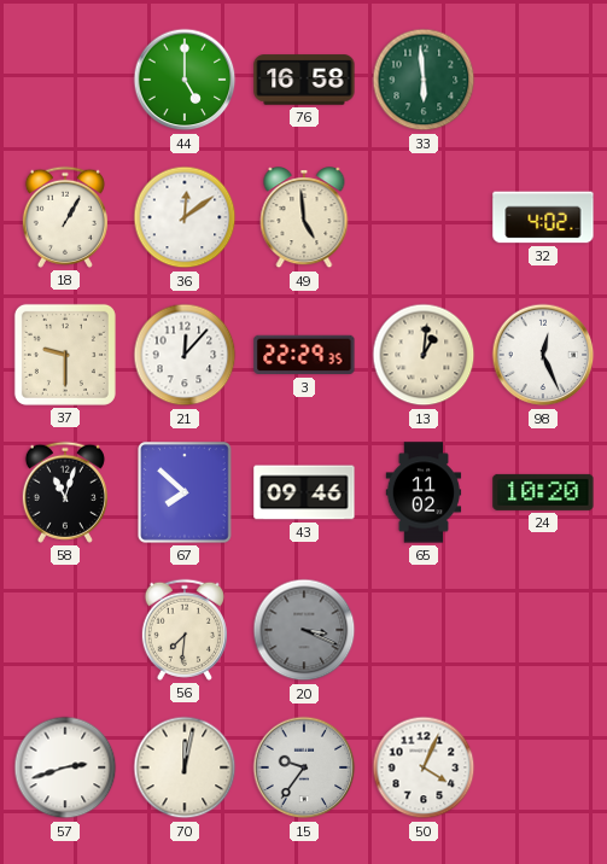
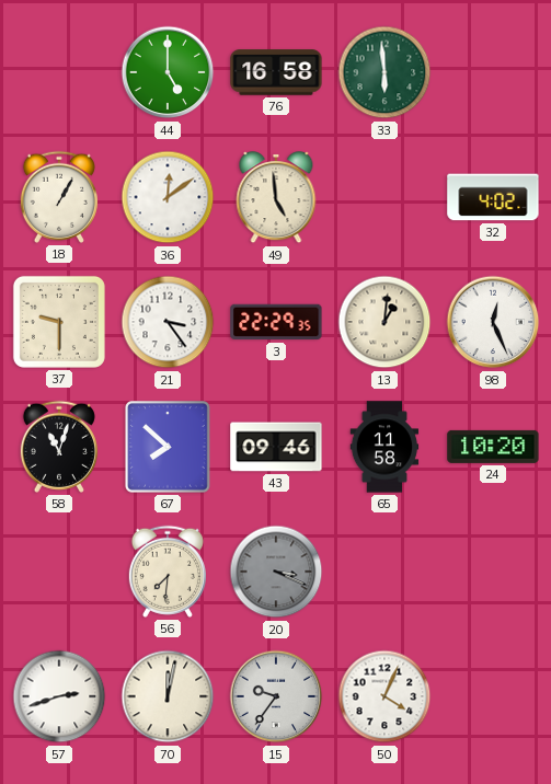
21: 12:07 -> 3:24 (168, 322)
65: 11:02 -> 11:58 (384, 447)
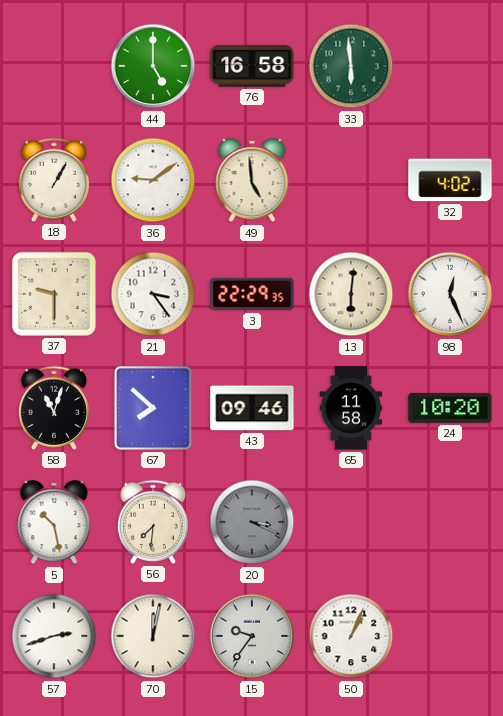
36: 12:09 -> 9:09 (153, 180)
13: 1:01 -> 6:01 (351, 294)
5: none -> 10:28 (54, 523)
50: 4:04 -> 1:04 (351, 636)
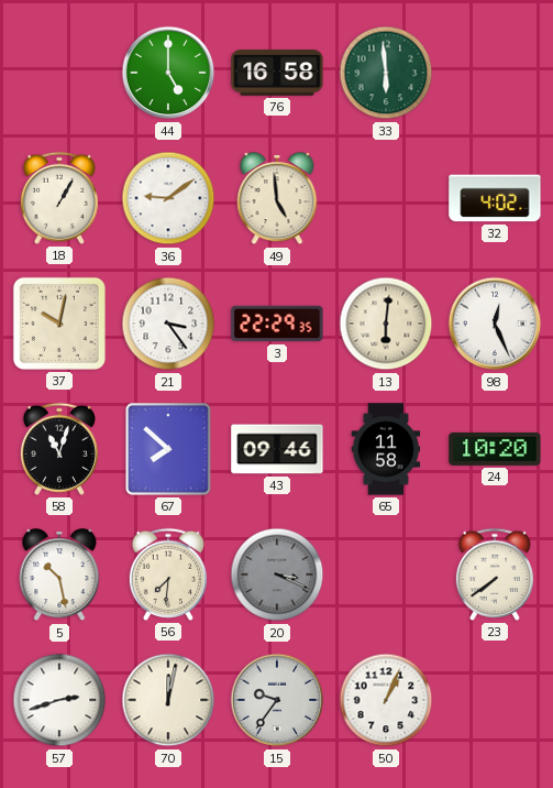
37: 9:30 -> 10:02 (59, 324)
23: none -> 7:39 (495, 574)
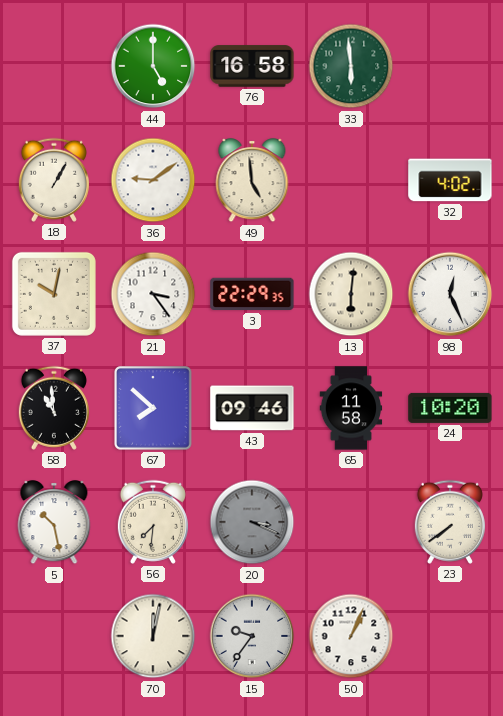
58: 11:03 -> 10:59 (54, 408)
57: 2:42 -> none (59, 700)
